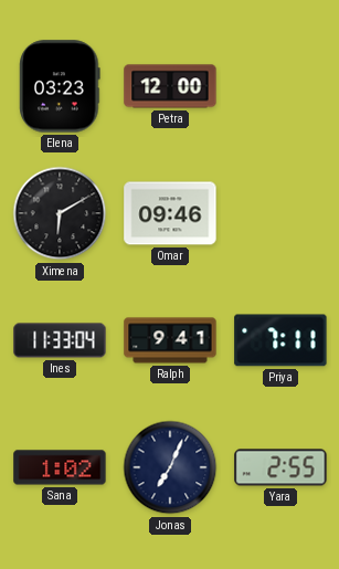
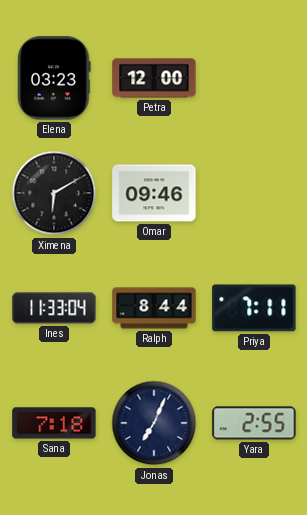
Ralph: 9:41 -> 8:44 (154, 308)
Sana: 1:02 -> 7:18 (54, 423)
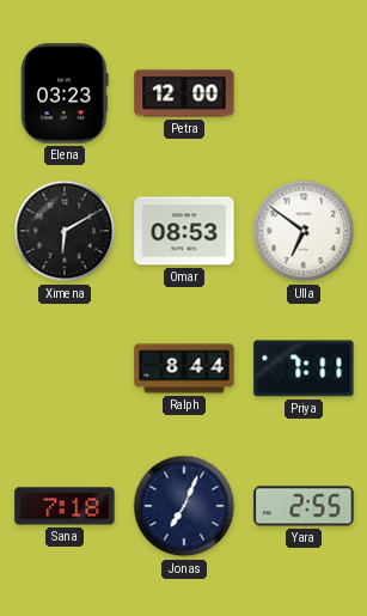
Omar: 09:46 -> 08:53 (184, 231)
Ulla: none -> 6:51 (304, 231)
Ines: 11:33 -> none (54, 308)
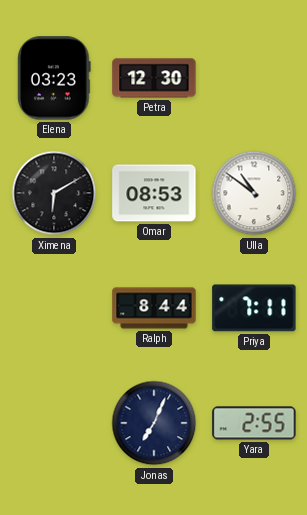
Petra: 12:00 -> 12:30 (154, 78)
Ulla: 6:51 -> 10:51 (254, 193)
Sana: 7:18 -> none (65, 506)
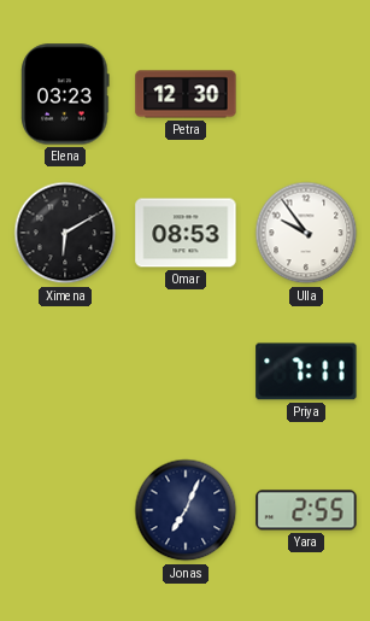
Ulla: 10:51 -> 9:54 (306, 233)
Ralph: 8:44 -> none (154, 308)
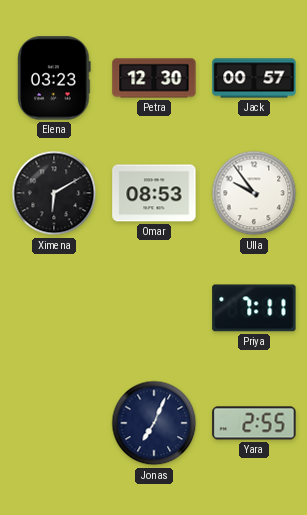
Jack: none -> 00:57 (254, 78)
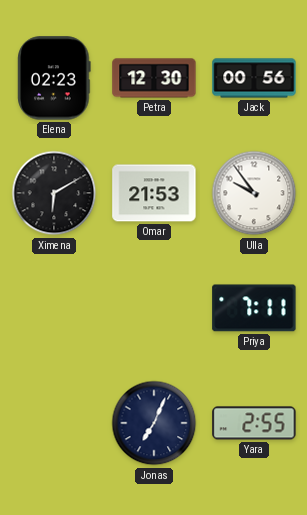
Elena: 03:23 -> 02:23 (54, 78)
Jack: 00:57 -> 00:56 (254, 78)
Omar: 08:53 -> 21:53 (154, 193)
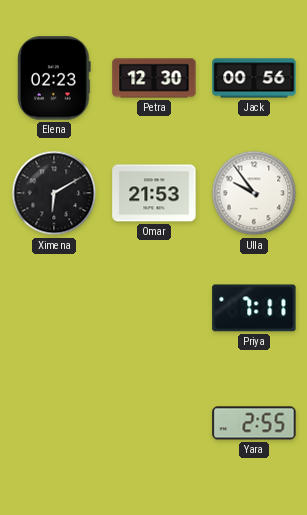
Jonas: 7:04 -> none (154, 423)
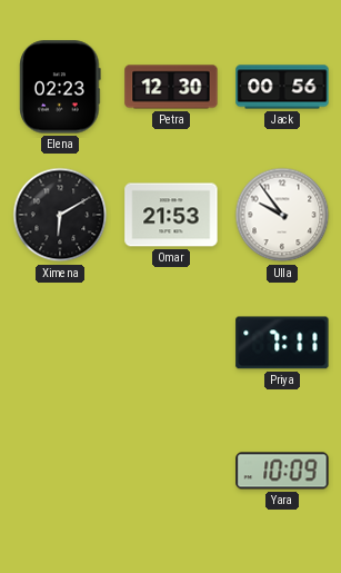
Yara: 2:55 -> 10:09 (282, 471)
